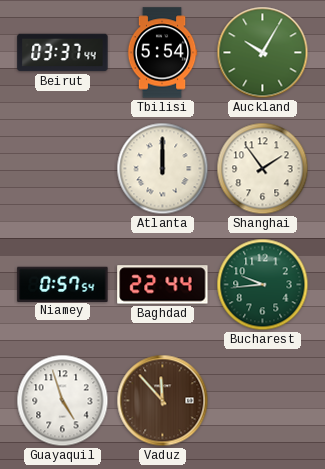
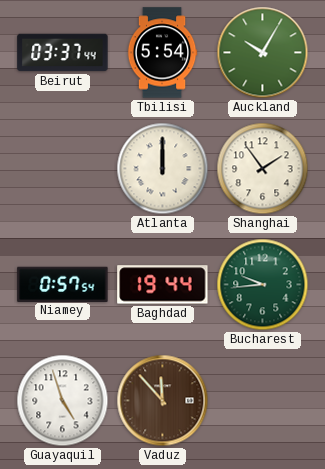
Baghdad: 22:44 -> 19:44 (163, 285)
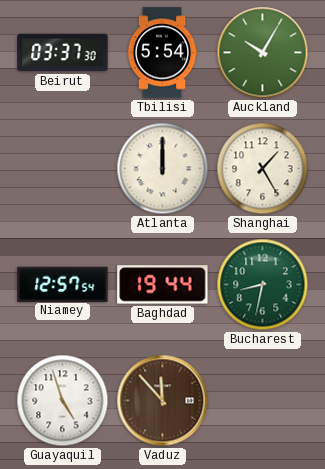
Beirut: 03:37:44 -> 03:37:30 (63, 53)
Shanghai: 1:54 -> 1:25 (263, 169)
Niamey: 0:57 -> 12:57 (63, 284)
Bucharest: 9:44 -> 8:32 (263, 285)
